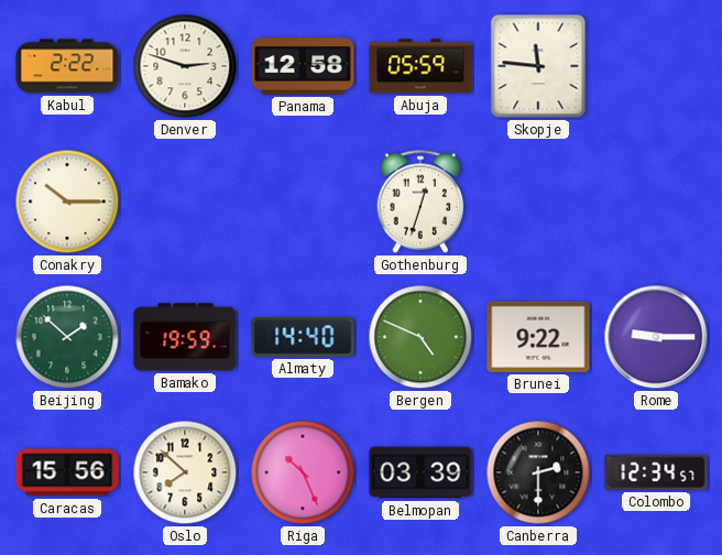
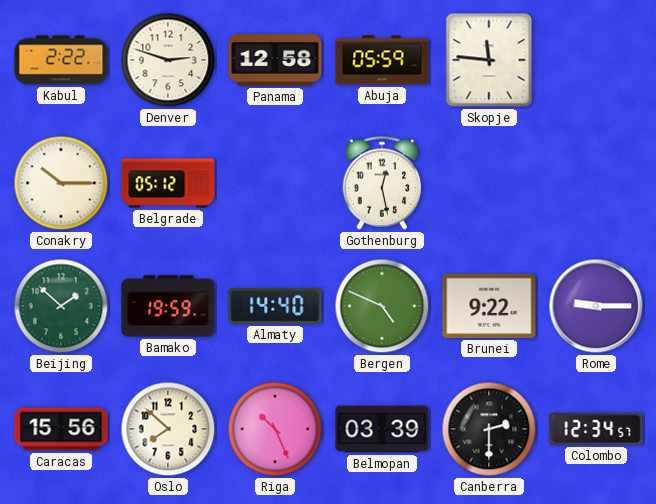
Belgrade: none -> 05:12 (168, 183)
Gothenburg: 12:33 -> 12:28 (382, 183)
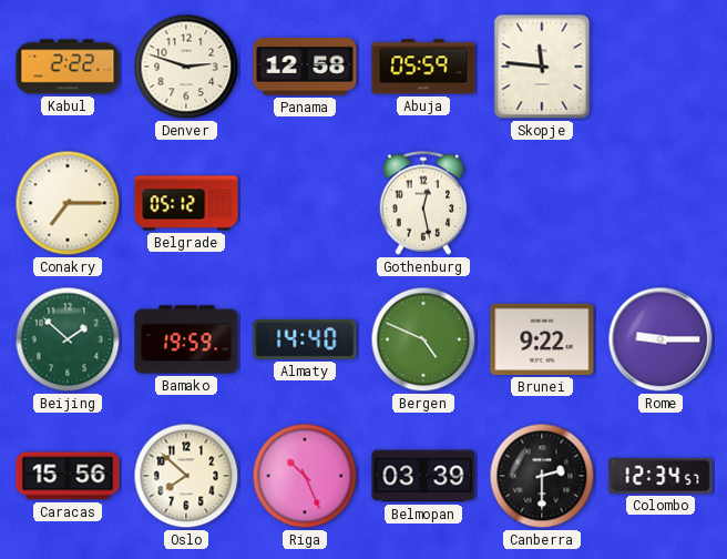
Conakry: 10:15 -> 7:15 (68, 203)
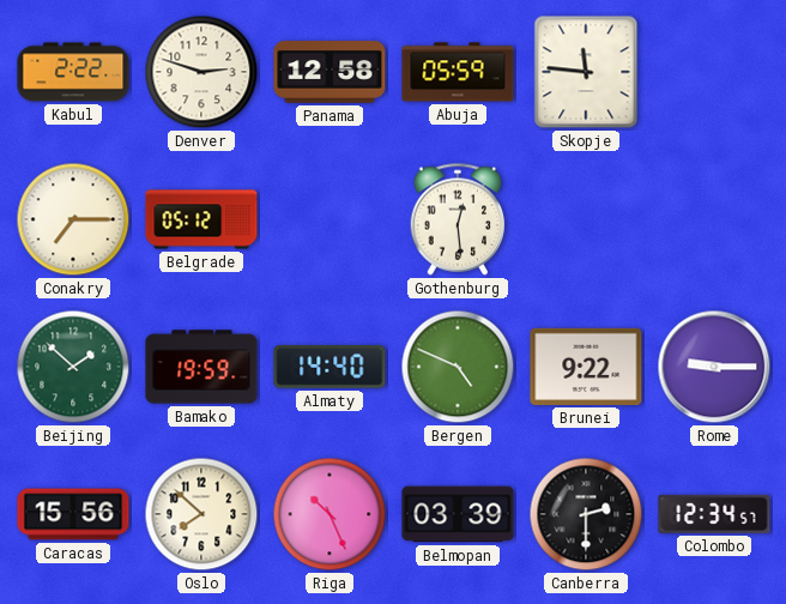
Gothenburg: 12:28 -> 12:29 (458, 219)
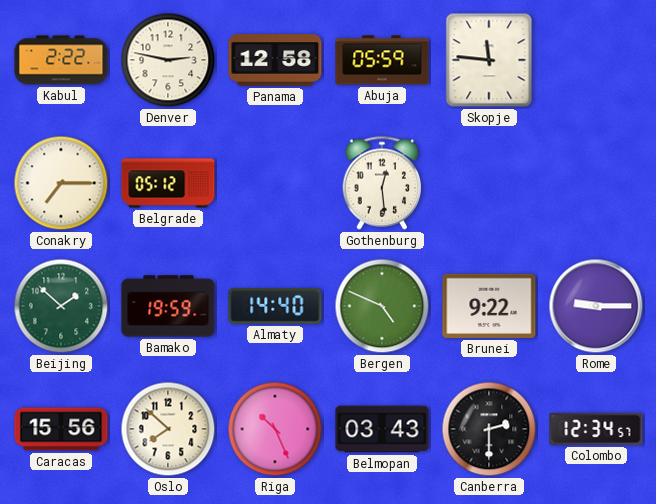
Denver: 2:48 -> 2:47 (168, 60)
Belmopan: 03:39 -> 03:43 (382, 429)
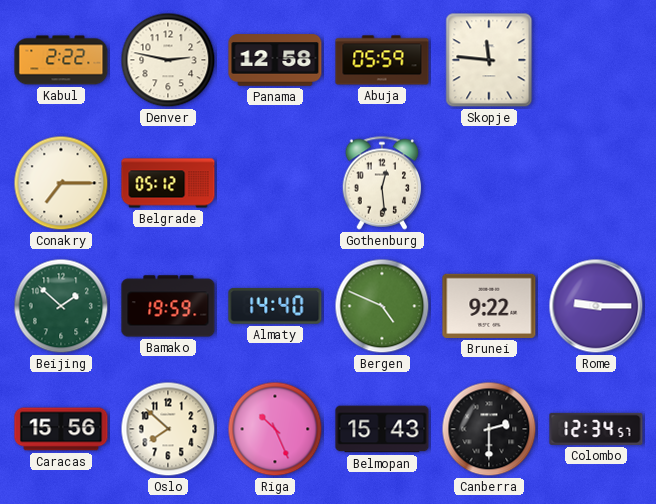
Belmopan: 03:43 -> 15:43 (382, 429)
